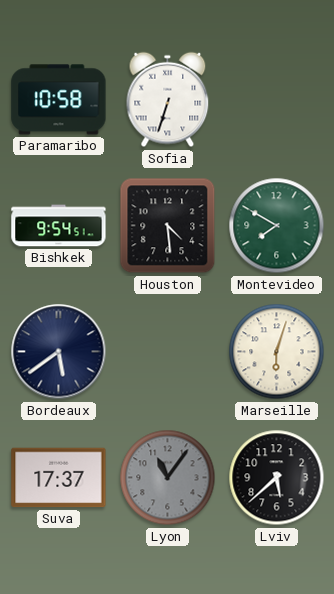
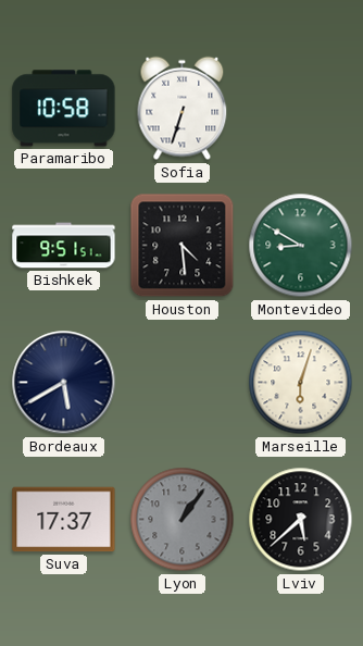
Bishkek: 9:54 -> 9:51 (64, 246)
Montevideo: 7:50 -> 8:50 (301, 246)
Bordeaux: 5:39 -> 5:40 (64, 383)
Lyon: 11:06 -> 1:06 (183, 520)
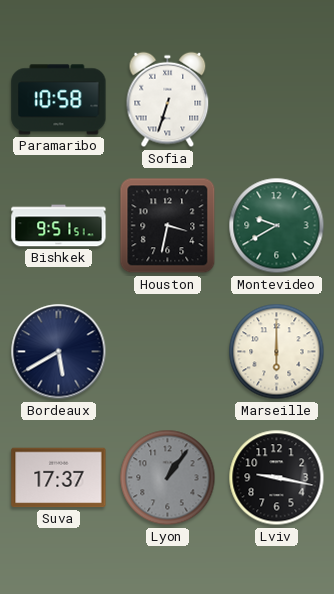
Houston: 4:29 -> 3:32 (168, 226)
Montevideo: 8:50 -> 9:40 (277, 226)
Marseille: 6:03 -> 6:00 (277, 352)
Lviv: 5:38 -> 9:17 (277, 478)
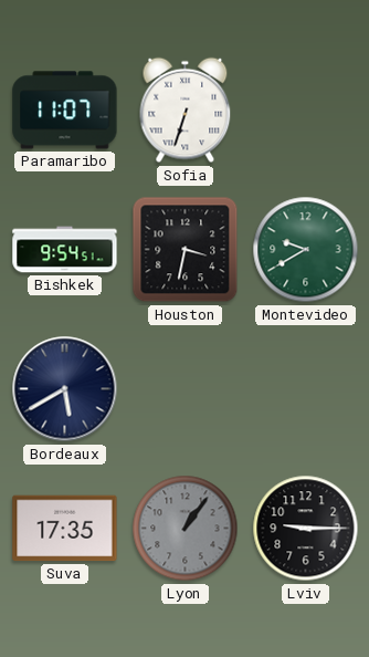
Paramaribo: 10:58 -> 11:07 (65, 111)
Bishkek: 9:51 -> 9:54 (65, 250)
Marseille: 6:00 -> none (277, 352)
Suva: 17:37 -> 17:35 (65, 529)
Lviv: 9:17 -> 9:15 (306, 529)
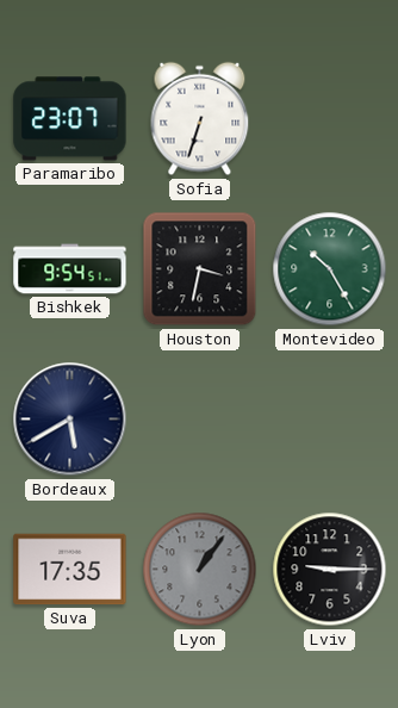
Paramaribo: 11:07 -> 23:07 (70, 119)
Montevideo: 9:40 -> 10:25 (330, 269)
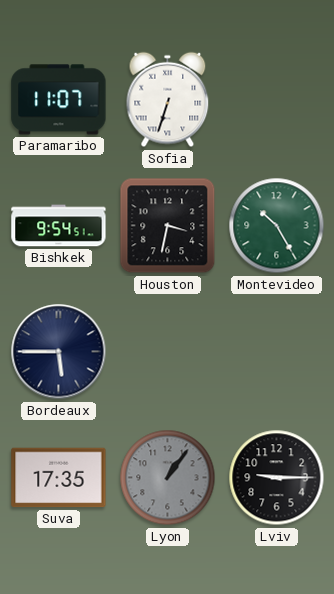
Paramaribo: 23:07 -> 11:07 (59, 100)
Bordeaux: 5:40 -> 5:45 (59, 352)
